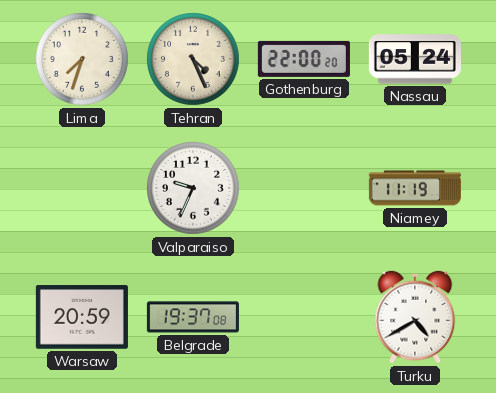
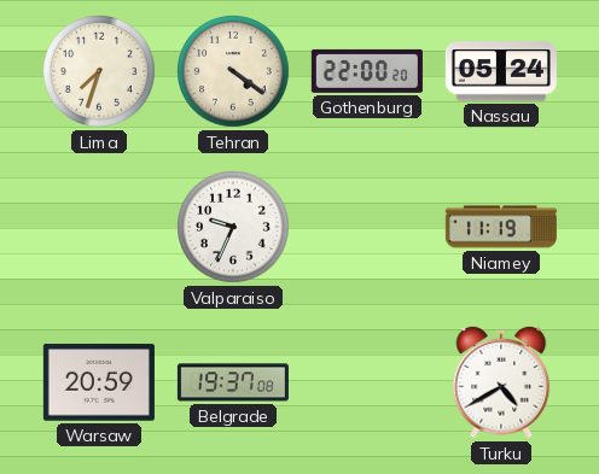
Tehran: 4:26 -> 4:21 (234, 72)
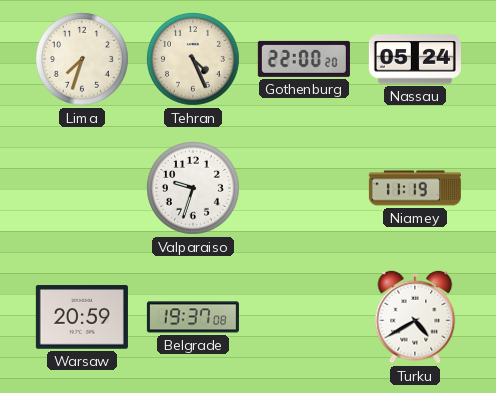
Tehran: 4:21 -> 4:26 (194, 60)
Valparaiso: 9:34 -> 9:33 (194, 189)
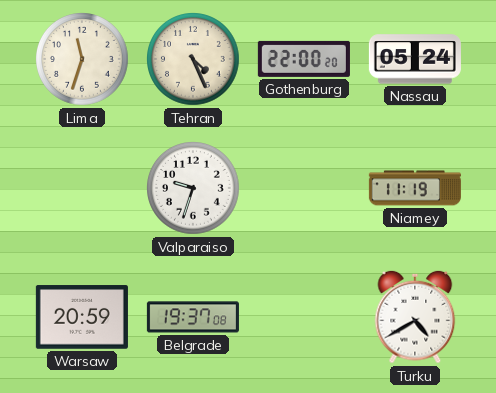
Lima: 7:33 -> 11:33 (83, 60)
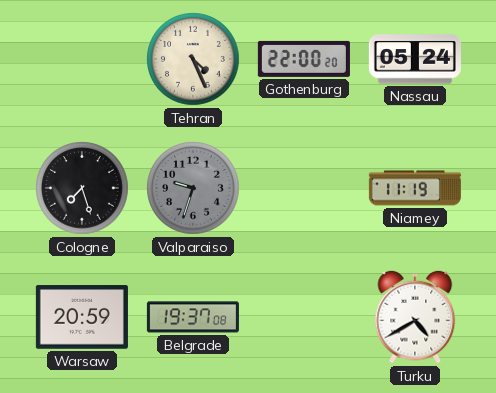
Lima: 11:33 -> none (83, 60)
Cologne: none -> 7:27 (83, 189)
Valparaiso dial: white -> grey (194, 189)
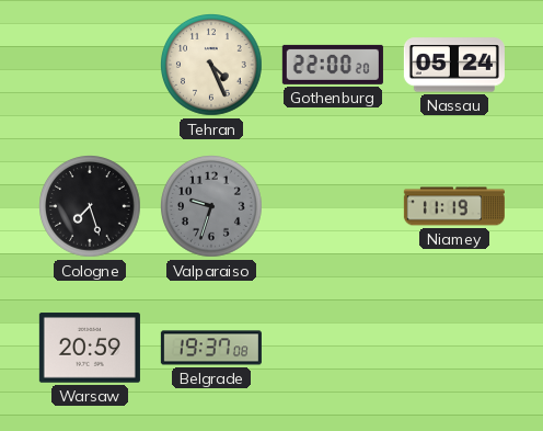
Turku: 4:40 -> none (415, 317)
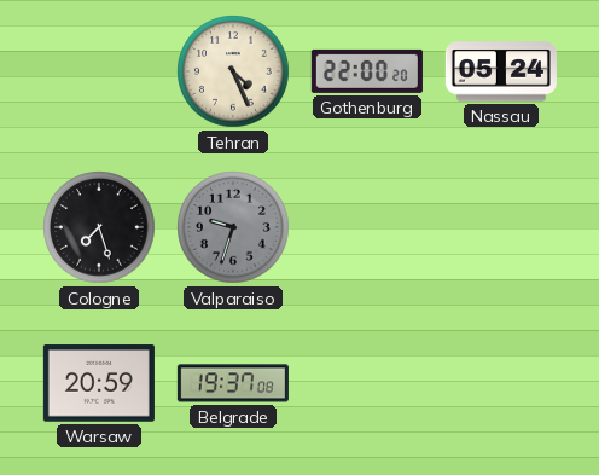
Niamey: 11:19 -> none (454, 206)
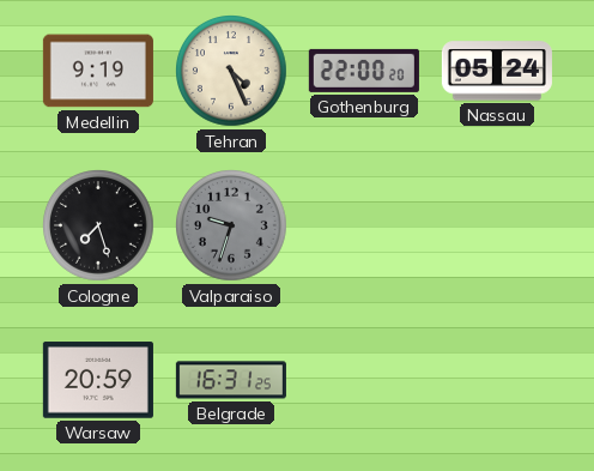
Medellin: none -> 9:19 (98, 71)
Belgrade: 19:37 -> 16:31 (231, 380)
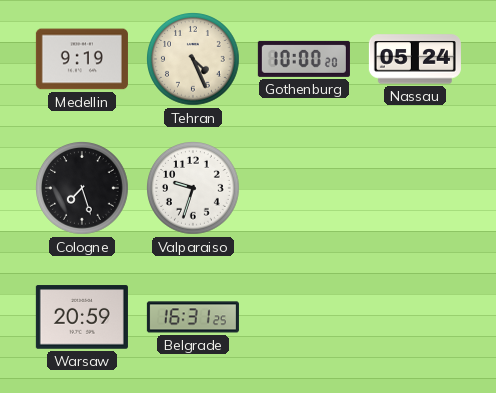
Gothenburg: 22:00 -> 10:00 (304, 59)
Valparaiso dial: grey -> white (194, 189)
